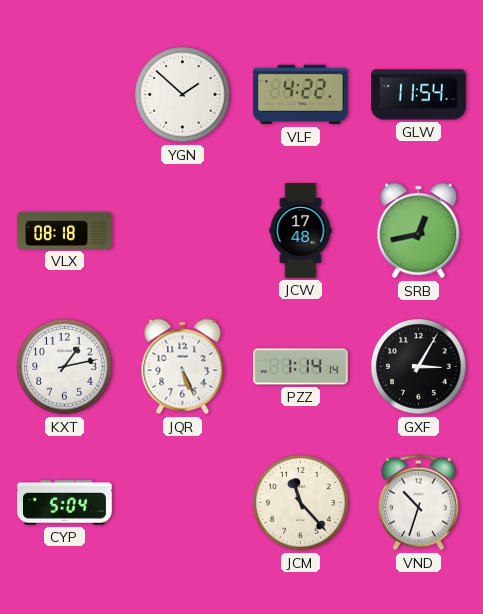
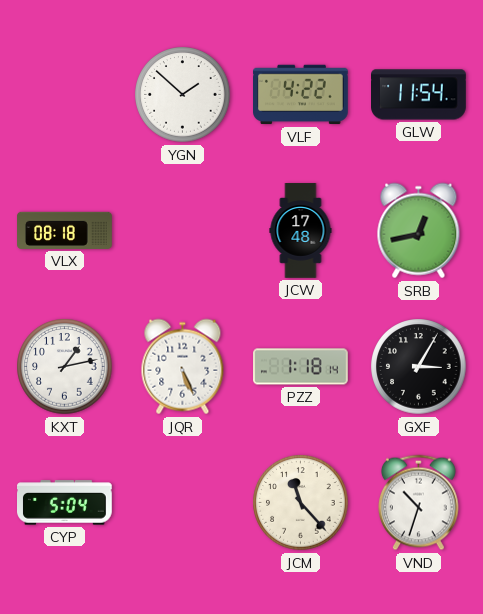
PZZ: 1:14 -> 1:18 (301, 367)
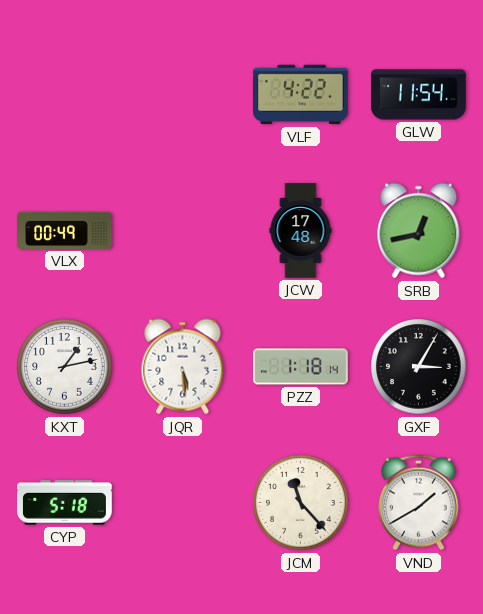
YGN: 1:52 -> none (183, 95)
VLX: 08:18 -> 00:49 (65, 230)
JQR: 5:26 -> 5:29 (183, 367)
CYP: 5:04 -> 5:18 (65, 503)
VND: 10:33 -> 1:40 (418, 503)
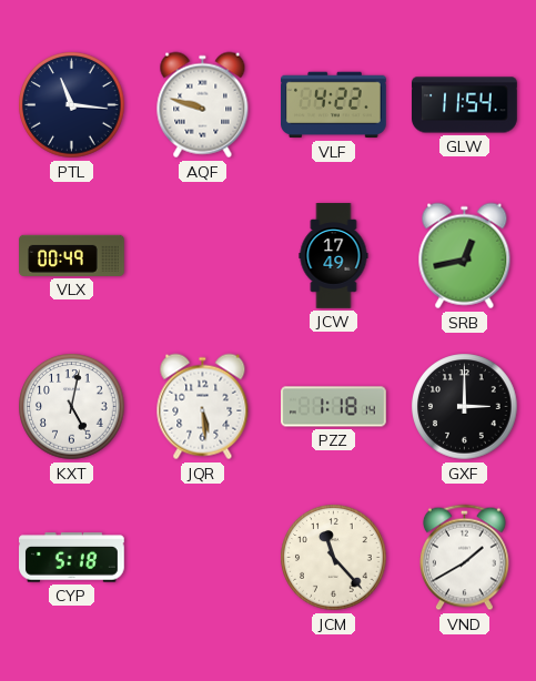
PTL: none -> 11:16 (72, 105)
AQF: none -> 9:48 (203, 105)
JCW: 17:48 -> 17:49 (334, 256)
KXT: 1:13 -> 5:02 (72, 407)
GXF: 3:05 -> 3:00 (465, 407)
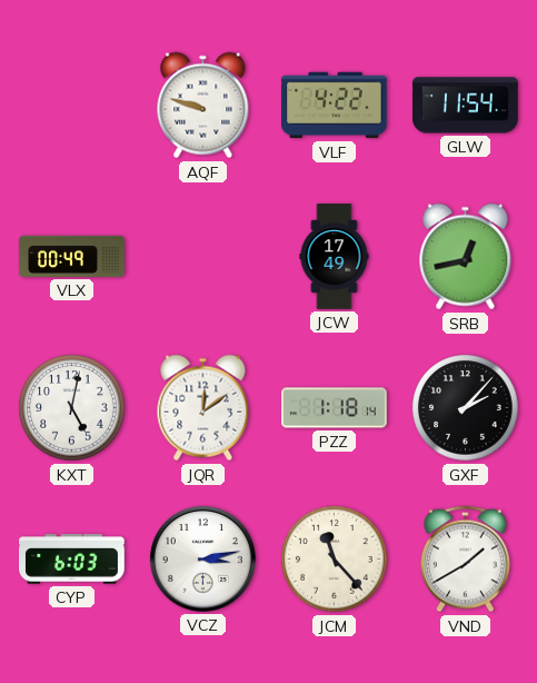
PTL: 11:16 -> none (72, 105)
JQR: 5:29 -> 12:09 (203, 408)
GXF: 3:00 -> 2:07 (466, 408)
CYP: 5:18 -> 6:03 (72, 560)
VCZ: none -> 3:13 (202, 558)
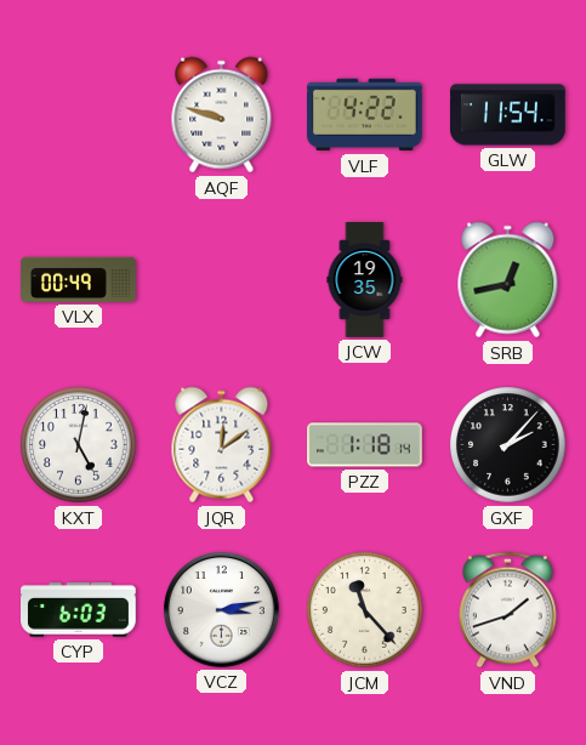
JCW: 17:49 -> 19:35 (365, 280)
VND: 1:40 -> 1:42 (507, 610)
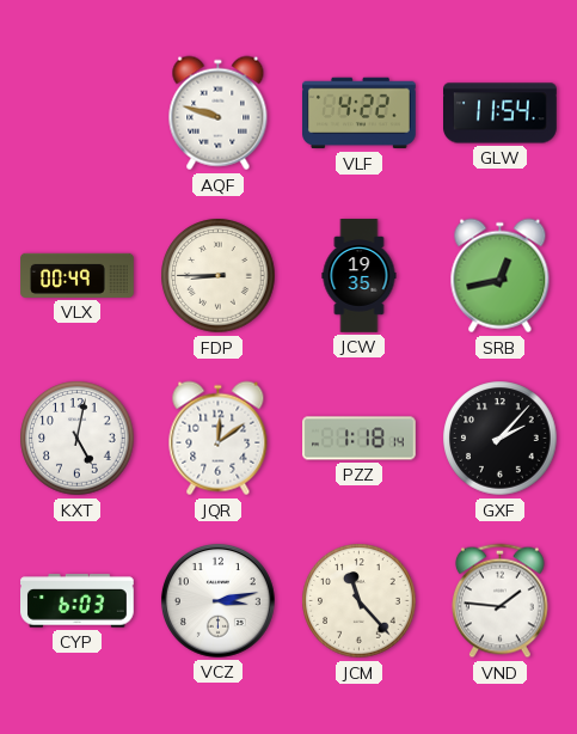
FDP: none -> 8:45 (219, 276)
VND: 1:42 -> 1:46 (499, 601)
